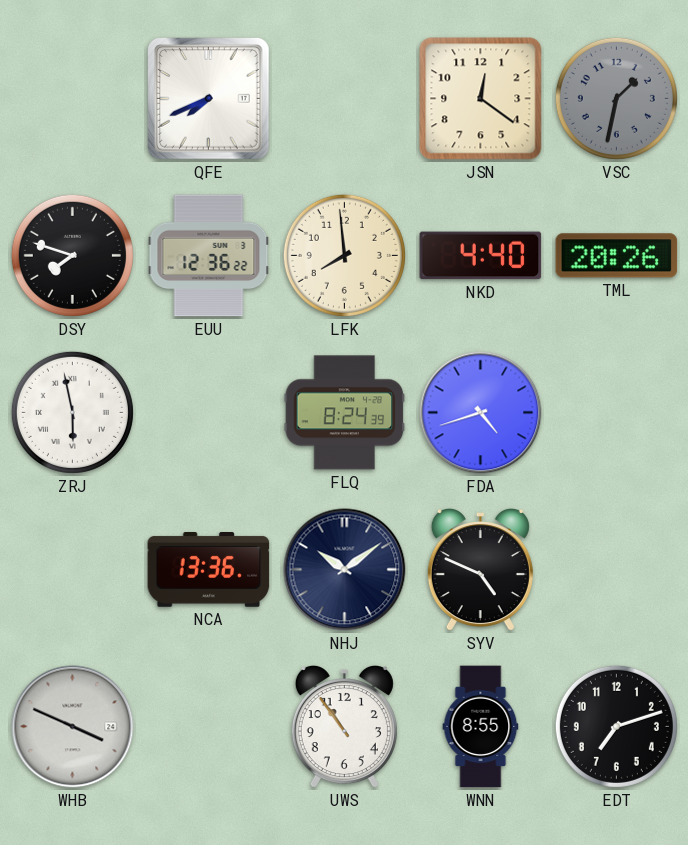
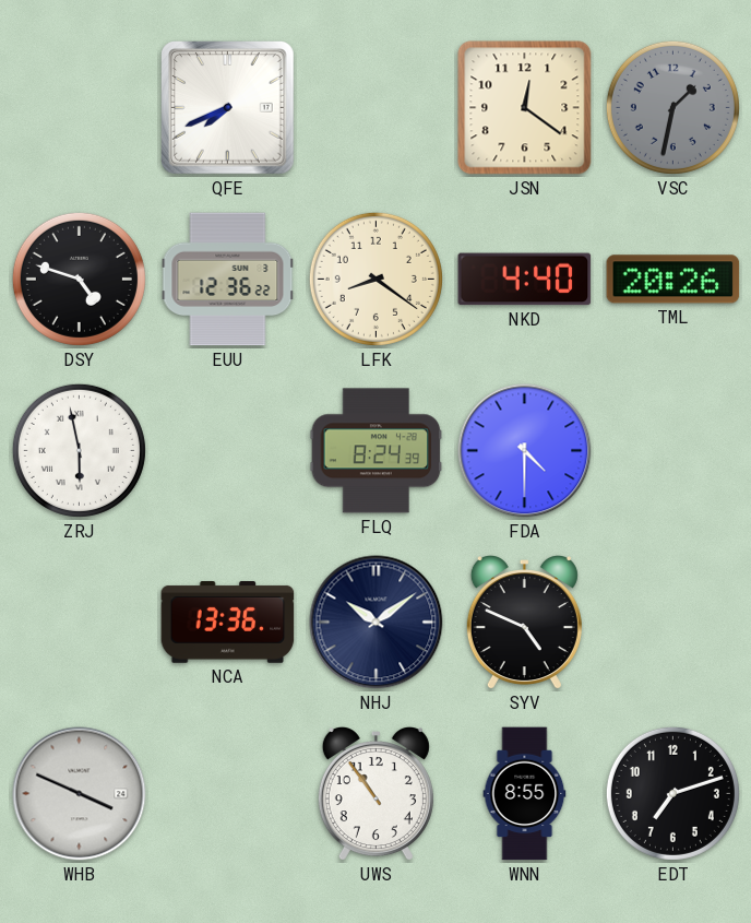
DSY: 7:48 -> 4:48 (79, 279)
LFK: 7:59 -> 8:21 (375, 279)
FDA: 4:42 -> 4:30 (525, 451)
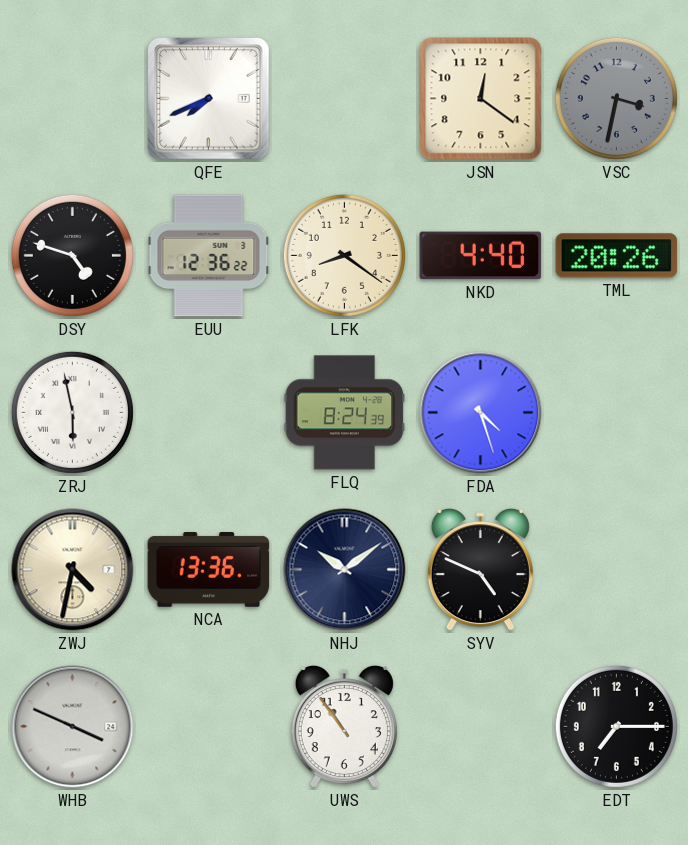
VSC: 1:32 -> 3:32 (616, 98)
FDA: 4:30 -> 4:27 (481, 413)
ZWJ: none -> 4:32 (73, 570)
WNN: 8:55 -> none (525, 794)
EDT: 7:12 -> 7:15 (616, 726)
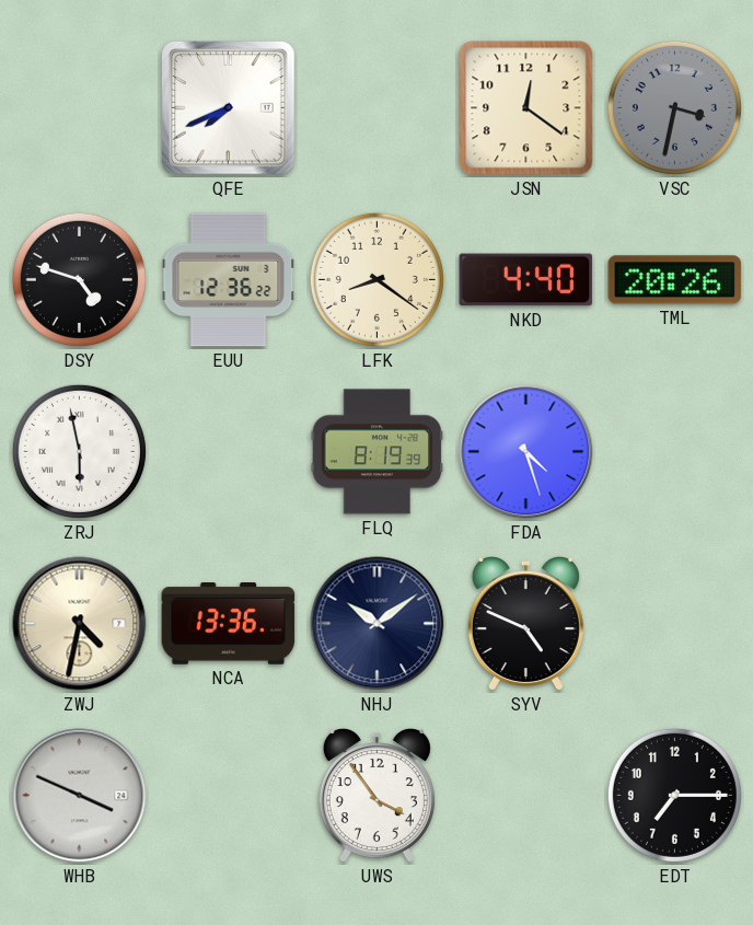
FLQ: 8:24 -> 8:19 (378, 452)
UWS: 10:54 -> 3:54 (376, 797)
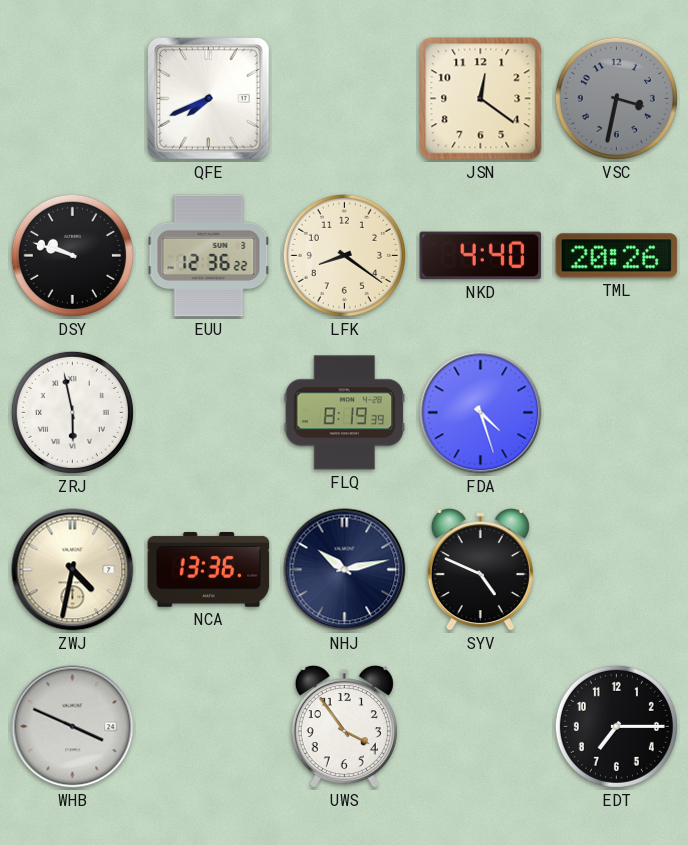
DSY: 4:48 -> 9:48 (72, 255)
NHJ: 10:09 -> 10:13 (345, 570)
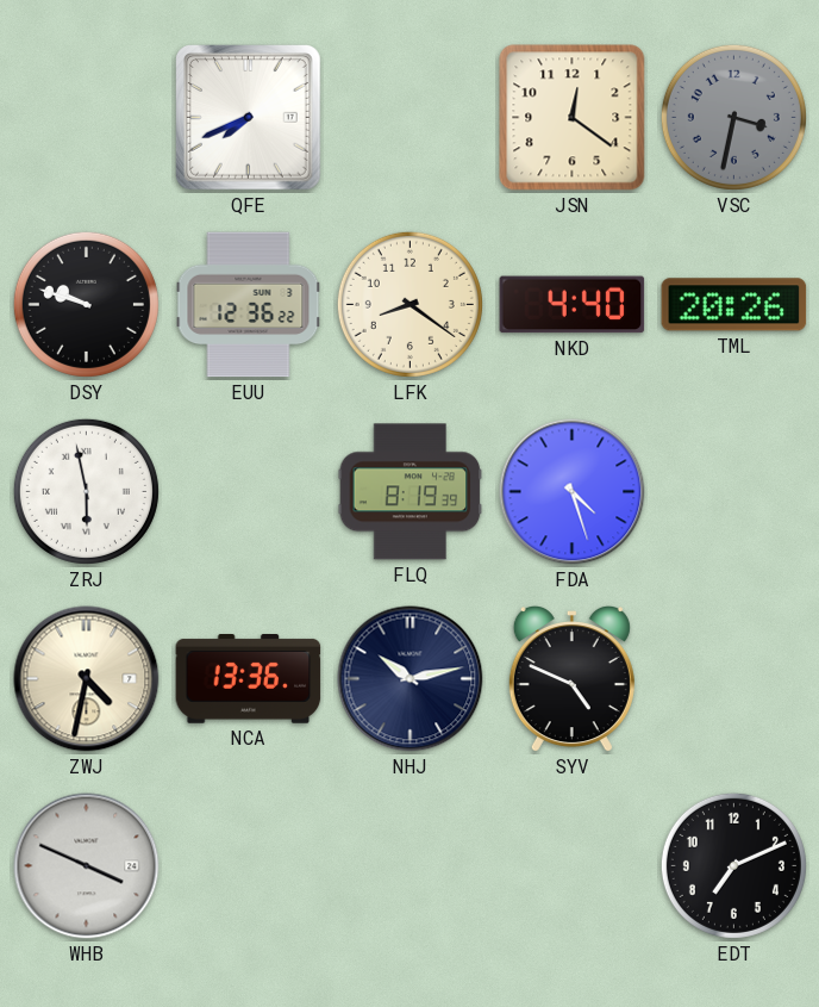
UWS: 3:54 -> none (344, 728)
EDT: 7:15 -> 7:11 (733, 865)
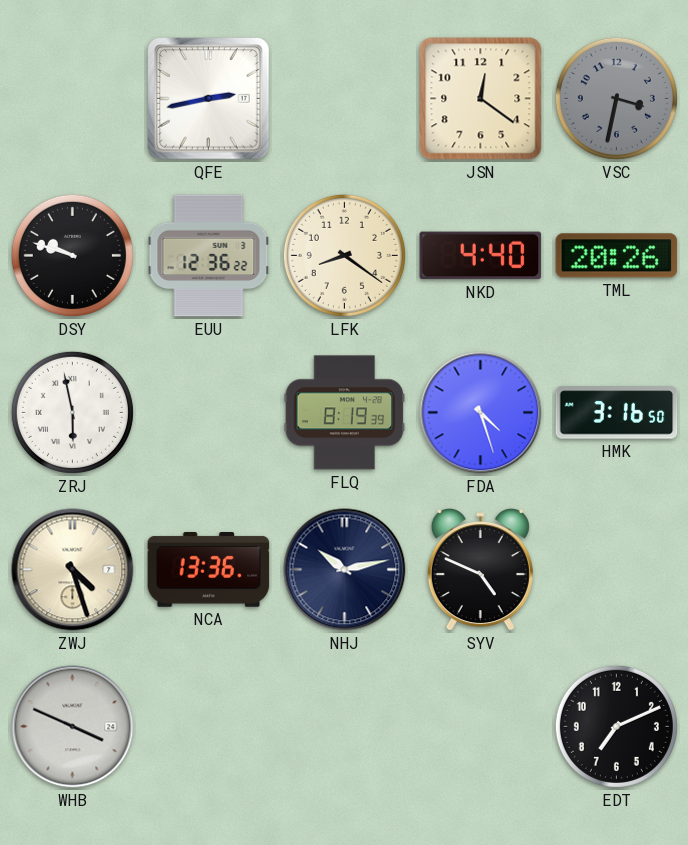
QFE: 7:41 -> 2:43 (209, 99)
HMK: none -> 3:16 (617, 413)
ZWJ: 4:32 -> 4:27 (73, 570)
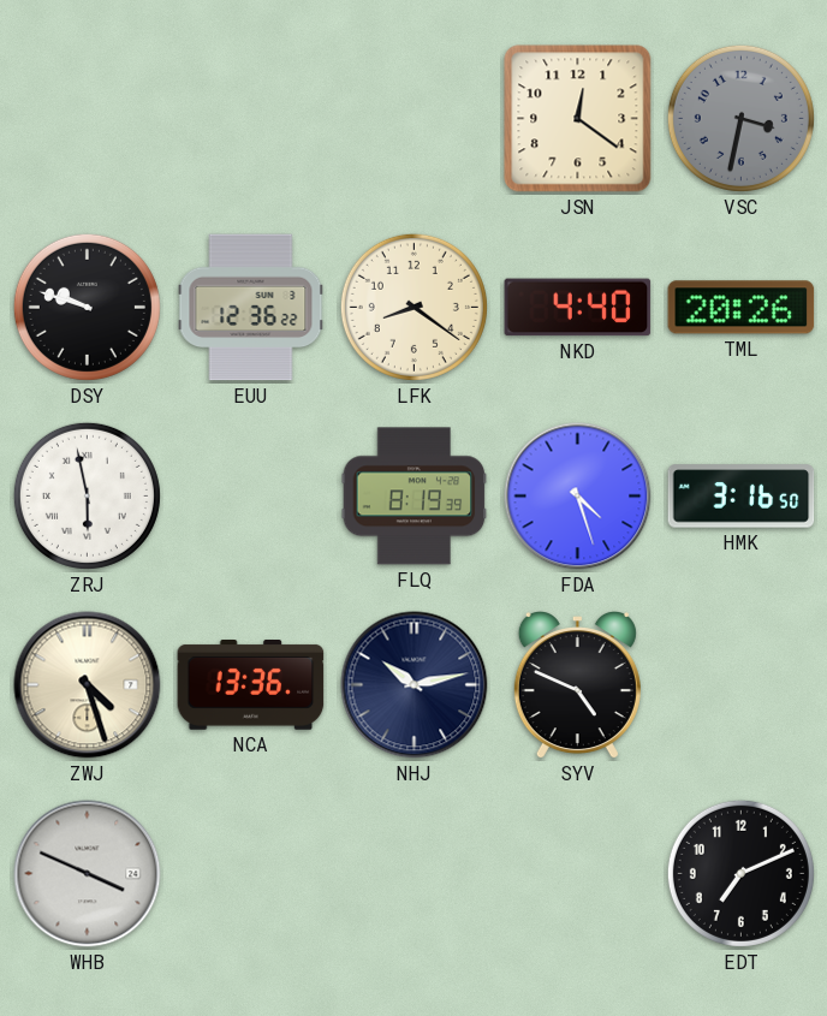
QFE: 2:43 -> none (209, 99)
